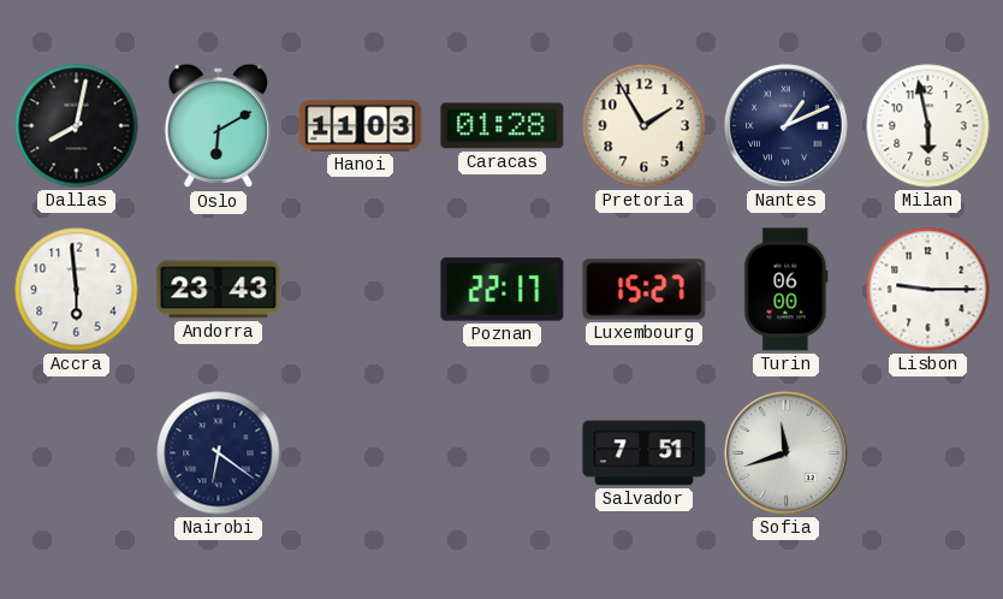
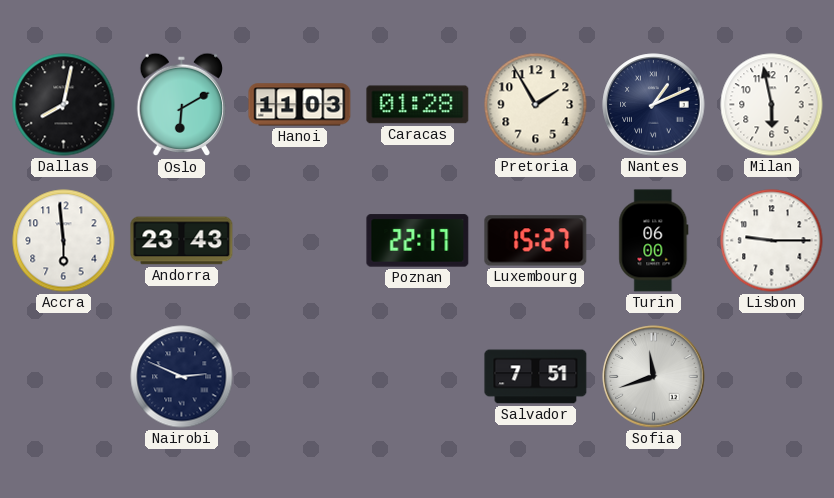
Nairobi: 6:21 -> 2:49 (182, 377)
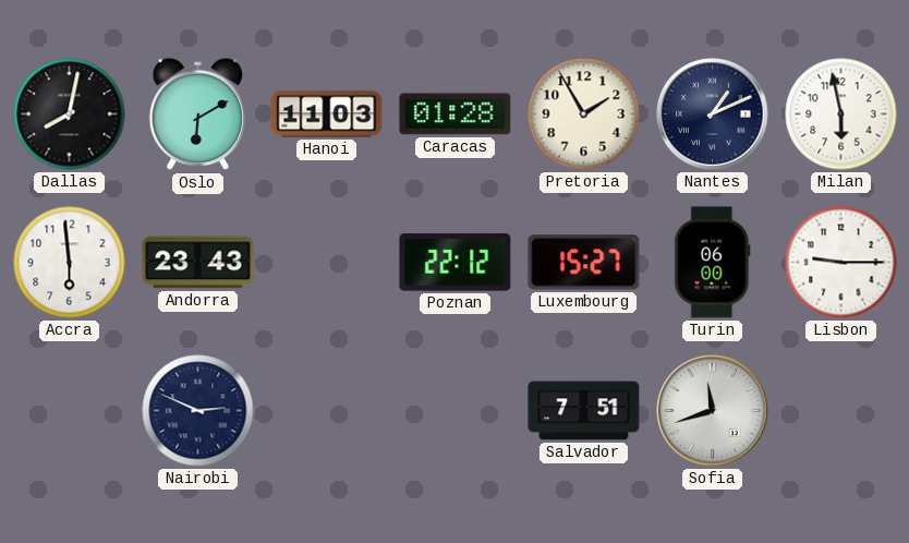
Poznan: 22:17 -> 22:12 (456, 263)
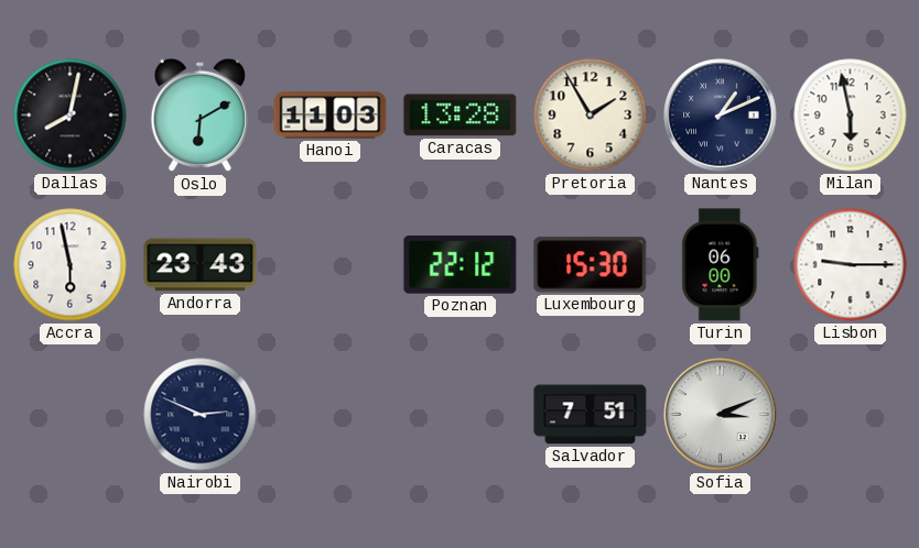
Caracas: 01:28 -> 13:28 (461, 116)
Accra: 5:59 -> 5:58 (71, 265)
Luxembourg: 15:27 -> 15:30 (591, 265)
Sofia: 11:42 -> 3:11 (721, 415)
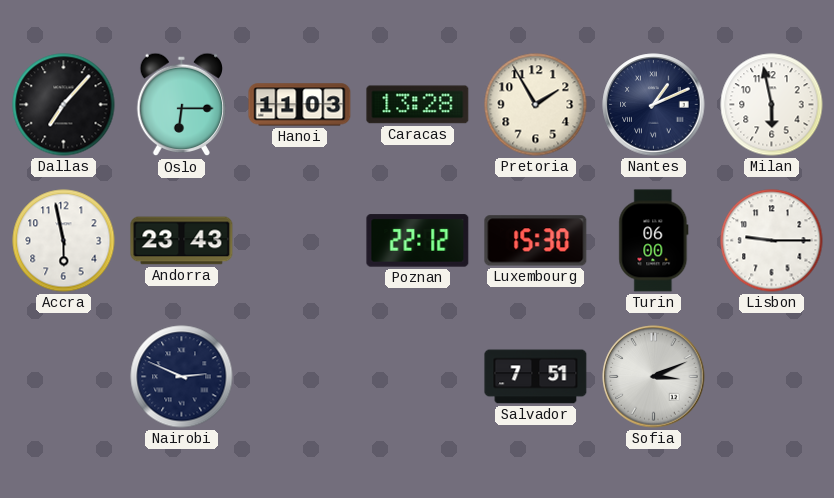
Dallas: 8:02 -> 7:07 (64, 105)
Oslo: 6:10 -> 6:15 (182, 105)
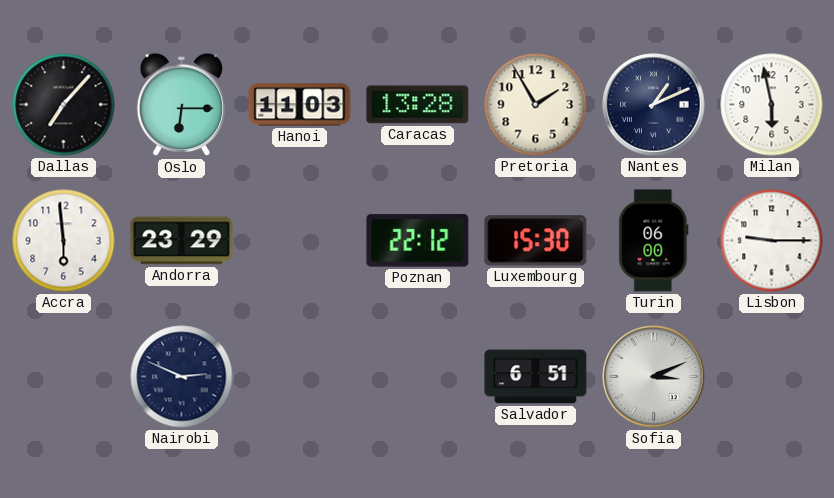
Accra: 5:58 -> 5:59 (64, 241)
Andorra: 23:43 -> 23:29 (182, 241)
Salvador: 7:51 -> 6:51 (536, 377)
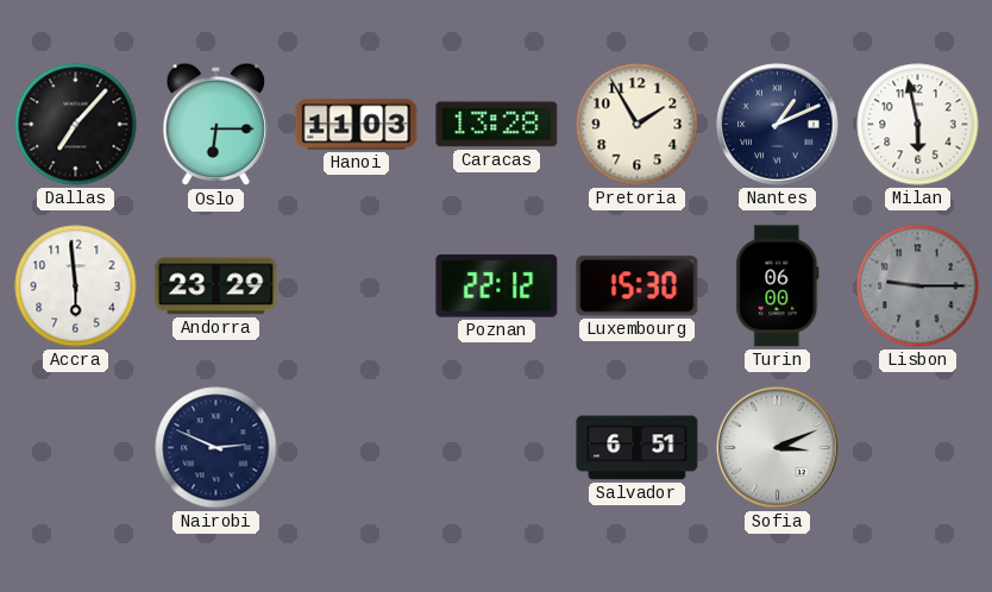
Lisbon dial: white -> grey (918, 286)
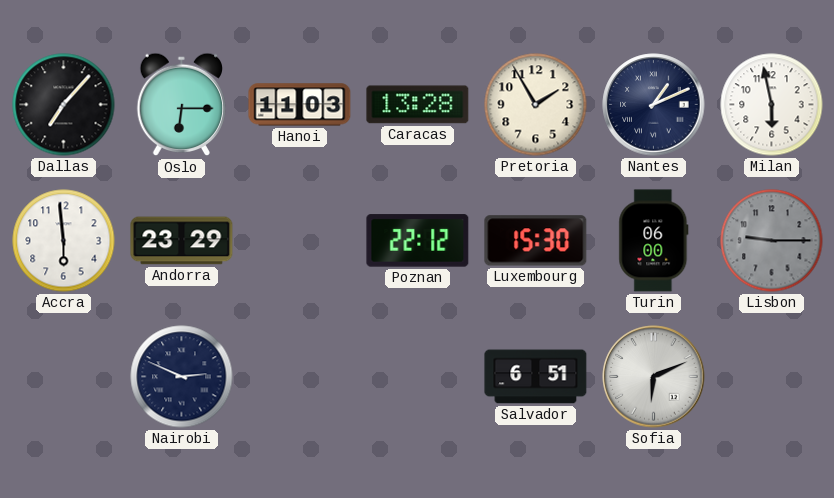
Sofia: 3:11 -> 6:11 (654, 377)
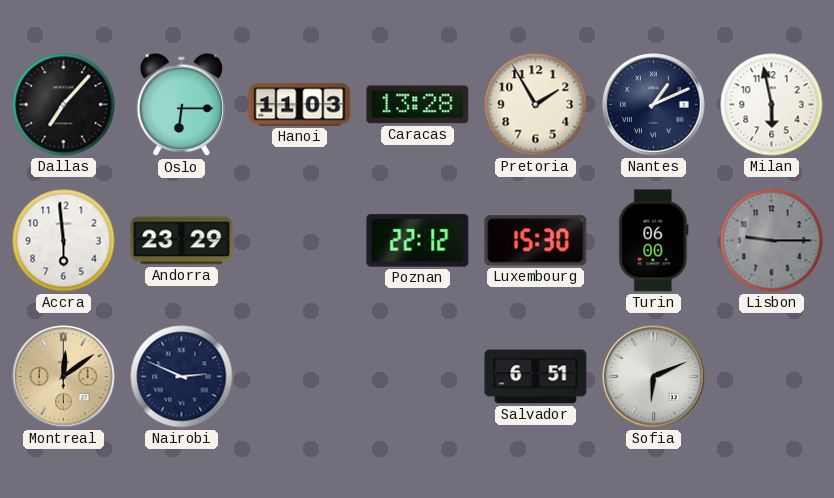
Montreal: none -> 12:09 (64, 377)
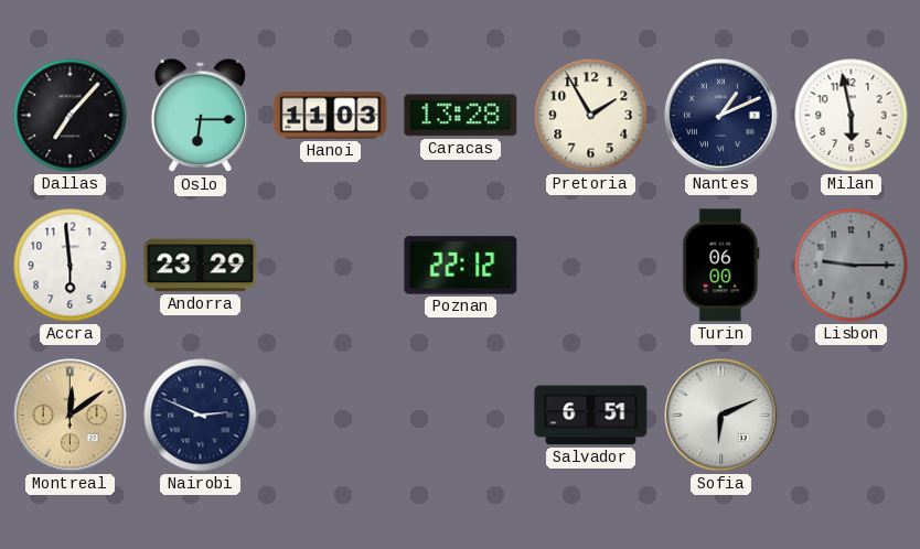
Luxembourg: 15:30 -> none (536, 241)
